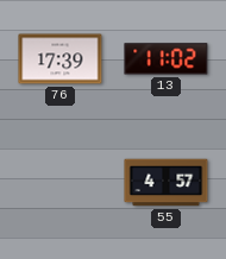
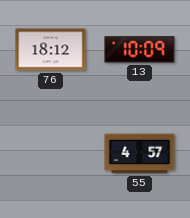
76: 17:39 -> 18:12 (51, 50)
13: 11:02 -> 10:09 (140, 50)
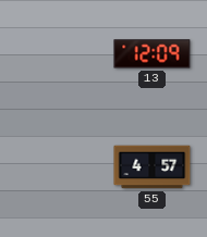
76: 18:12 -> none (51, 50)
13: 10:09 -> 12:09 (153, 54)
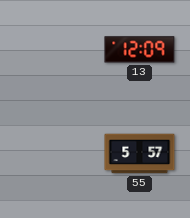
55: 4:57 -> 5:57 (140, 154)
